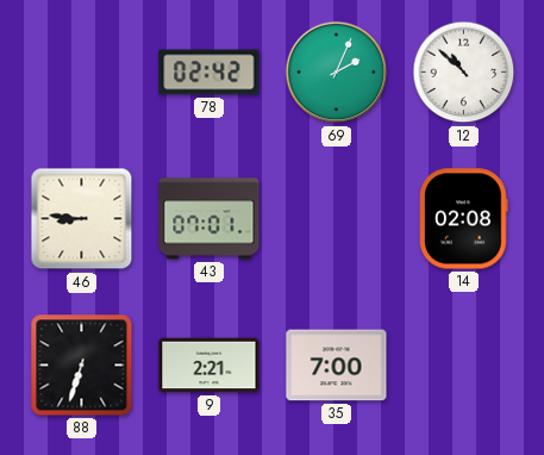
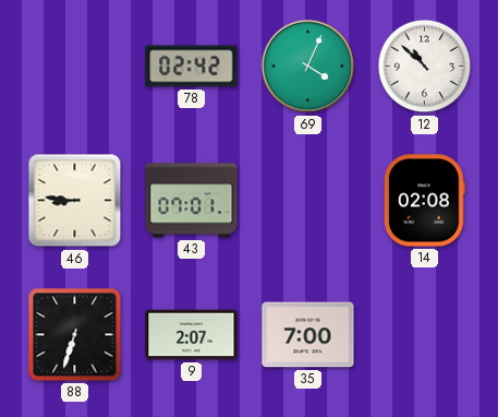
69: 2:04 -> 4:04 (308, 67)
9: 2:21 -> 2:07 (192, 335)
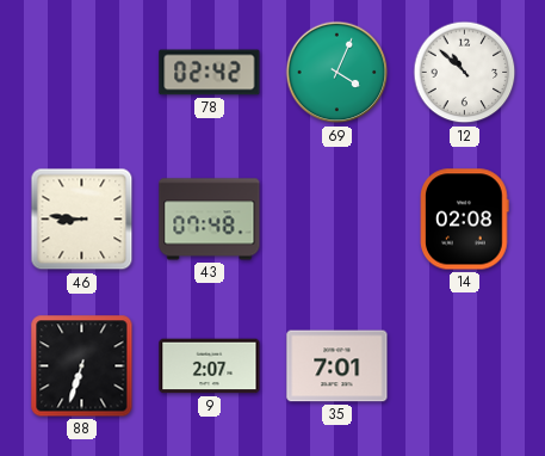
43: 07:01 -> 07:48 (210, 220)
35: 7:00 -> 7:01 (337, 366)
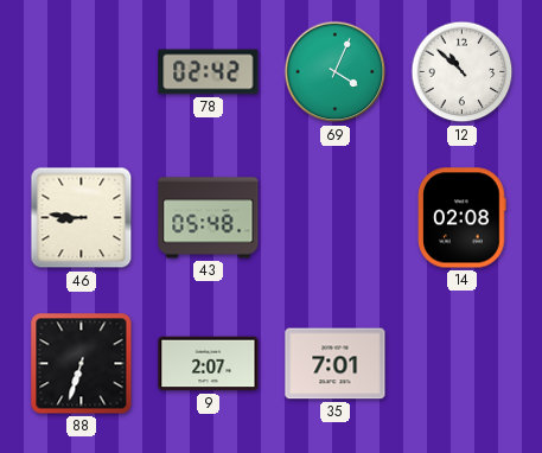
43: 07:48 -> 05:48 (209, 218)
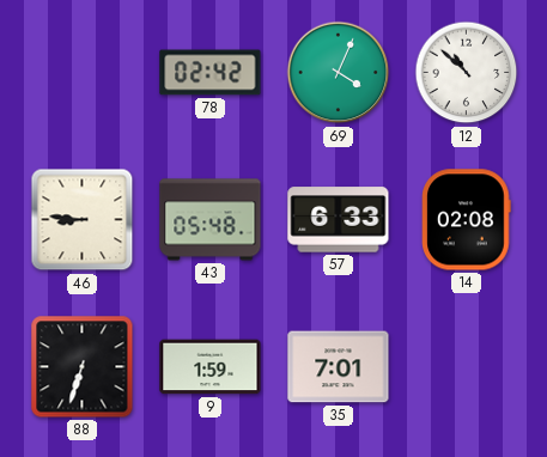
57: none -> 6:33 (339, 220)
9: 2:07 -> 1:59 (211, 367)
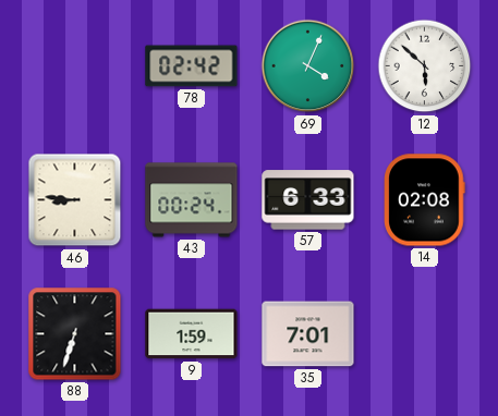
12: 10:52 -> 5:52 (425, 66)
43: 05:48 -> 00:24 (192, 200)
